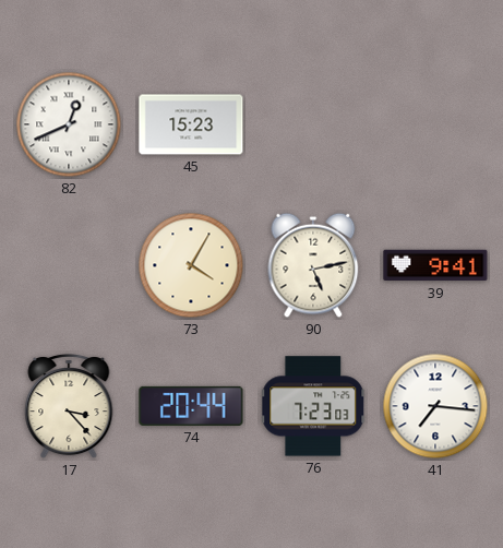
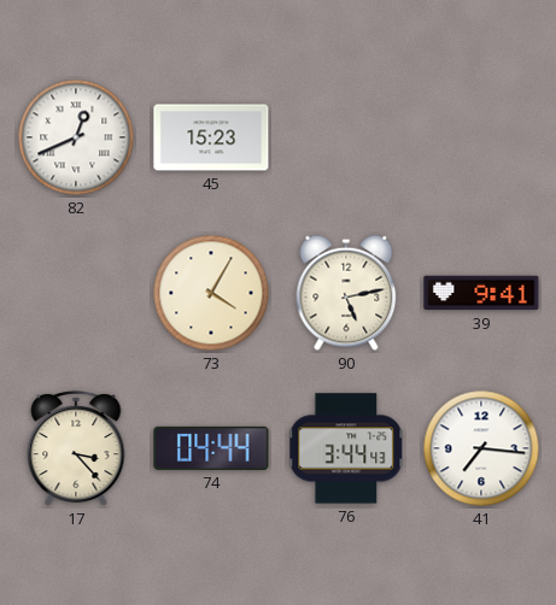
74: 20:44 -> 04:44 (211, 448)
76: 7:23 -> 3:44 (347, 448)
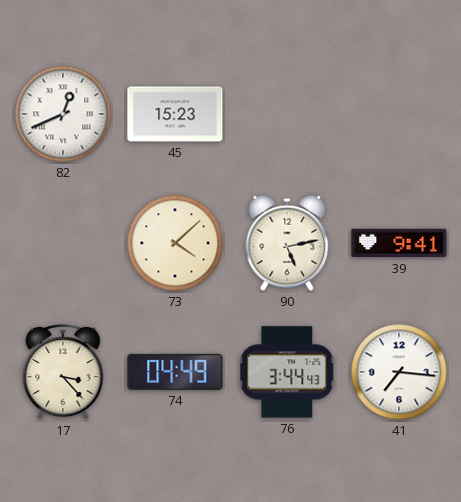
73: 4:05 -> 4:08 (175, 243)
74: 04:44 -> 04:49 (175, 372)
